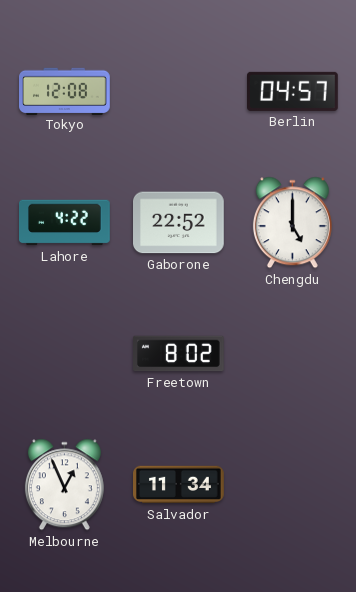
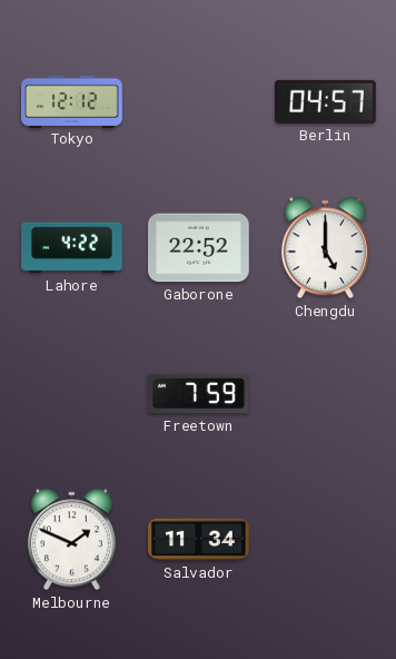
Tokyo: 12:08 -> 12:12 (72, 101)
Freetown: 8:02 -> 7:59 (199, 394)
Melbourne: 12:56 -> 1:49 (71, 540)
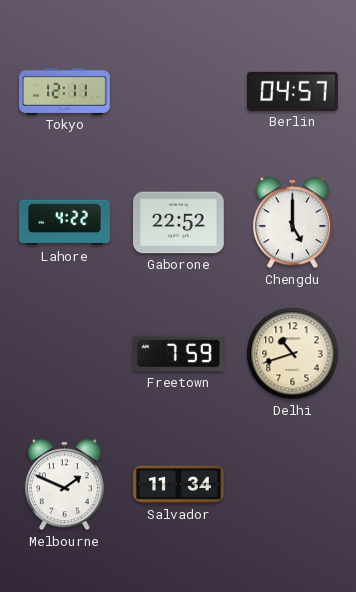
Tokyo: 12:12 -> 12:11 (65, 91)
Delhi: none -> 10:42 (293, 354)
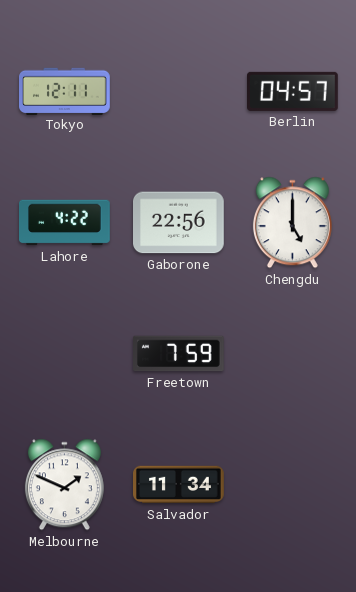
Gaborone: 22:52 -> 22:56 (179, 223)
Delhi: 10:42 -> none (293, 354)
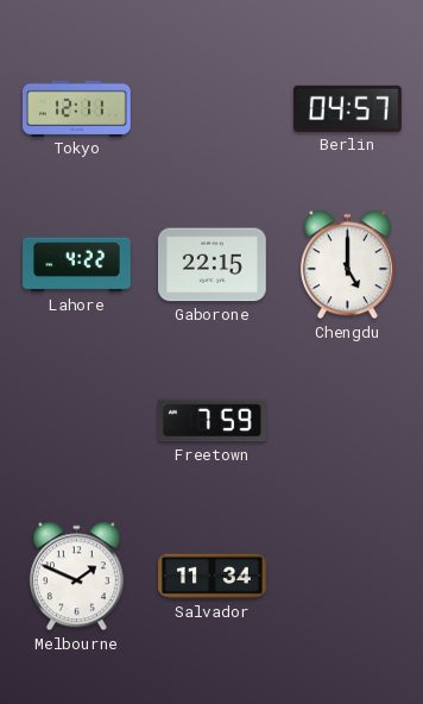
Gaborone: 22:56 -> 22:15 (213, 265)
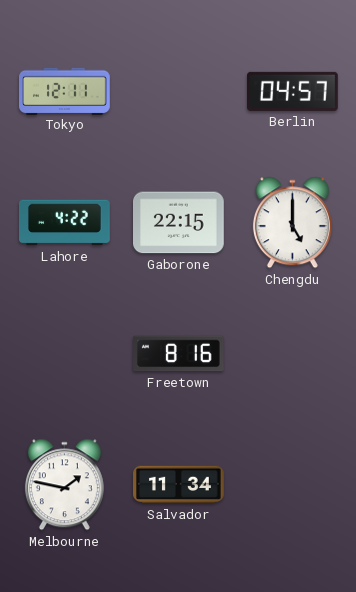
Freetown: 7:59 -> 8:16 (179, 354)
Melbourne: 1:49 -> 1:47 (64, 485)
